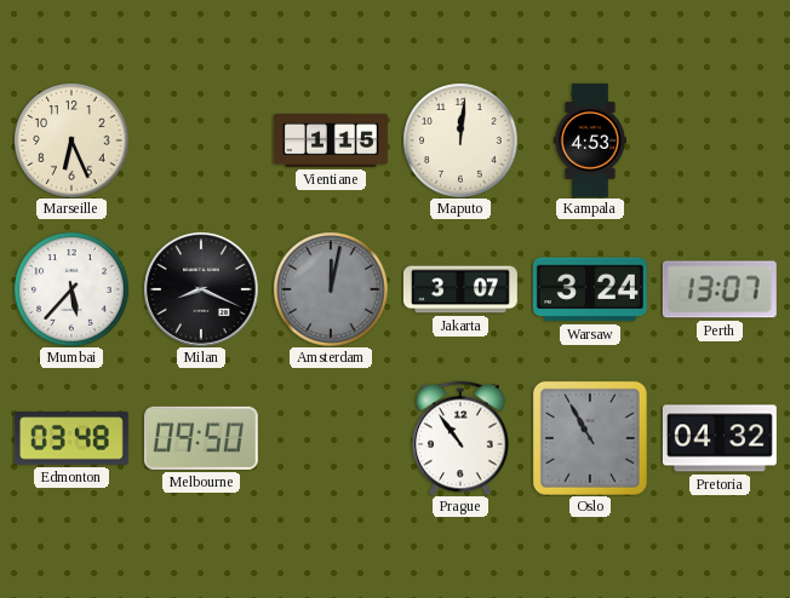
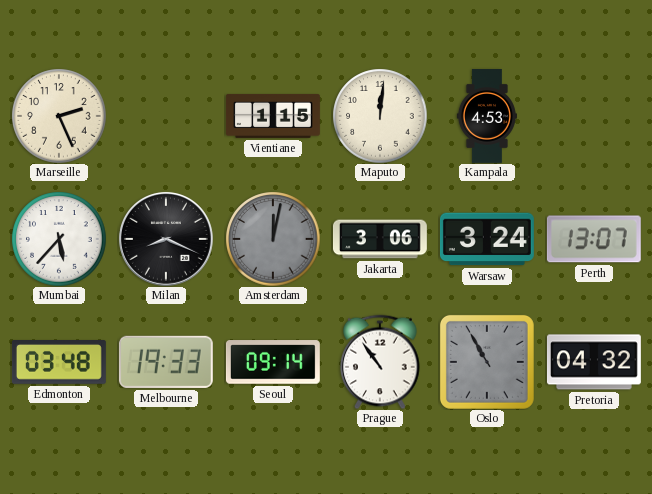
Marseille: 6:26 -> 2:26 (59, 116)
Jakarta: 3:07 -> 3:06 (380, 239)
Melbourne: 09:50 -> 19:33 (166, 362)
Seoul: none -> 09:14 (273, 362)
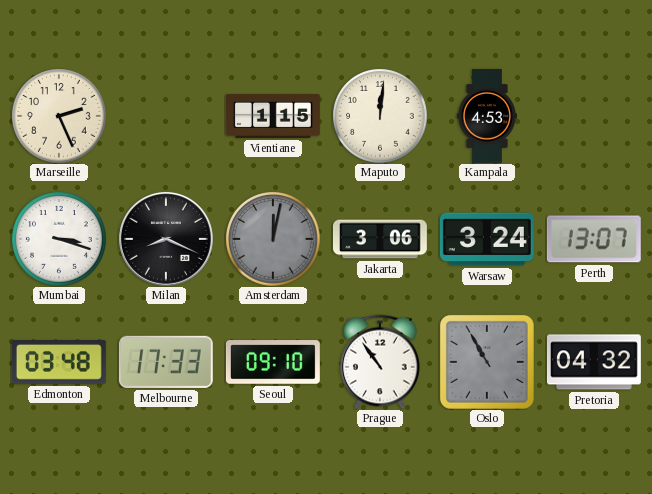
Mumbai: 5:37 -> 3:18 (59, 239)
Melbourne: 19:33 -> 17:33 (166, 362)
Seoul: 09:14 -> 09:10 (273, 362)
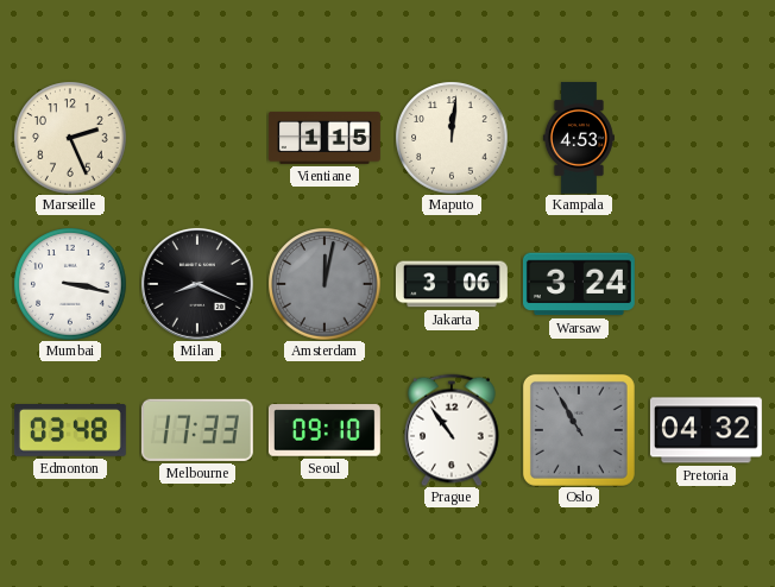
Mumbai: 3:18 -> 3:17 (70, 284)
Perth: 13:07 -> none (594, 239)
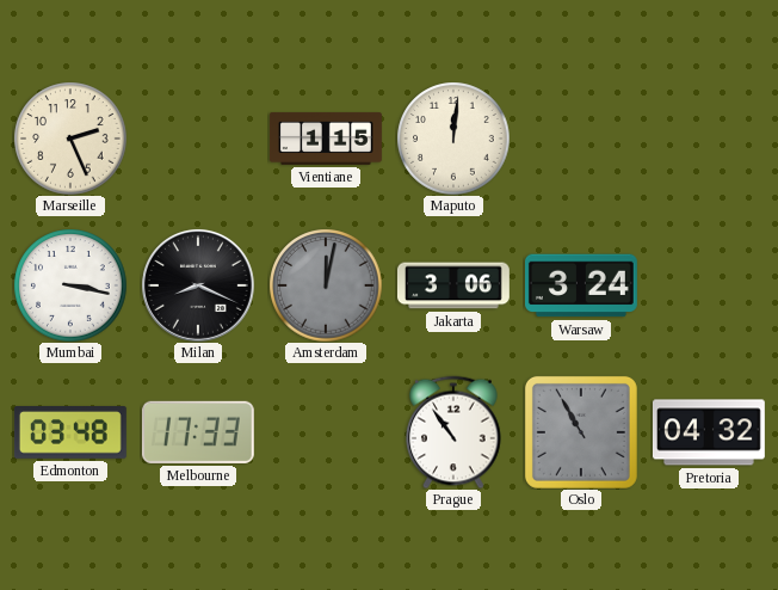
Kampala: 4:53 -> none (579, 138)
Seoul: 09:10 -> none (325, 430)
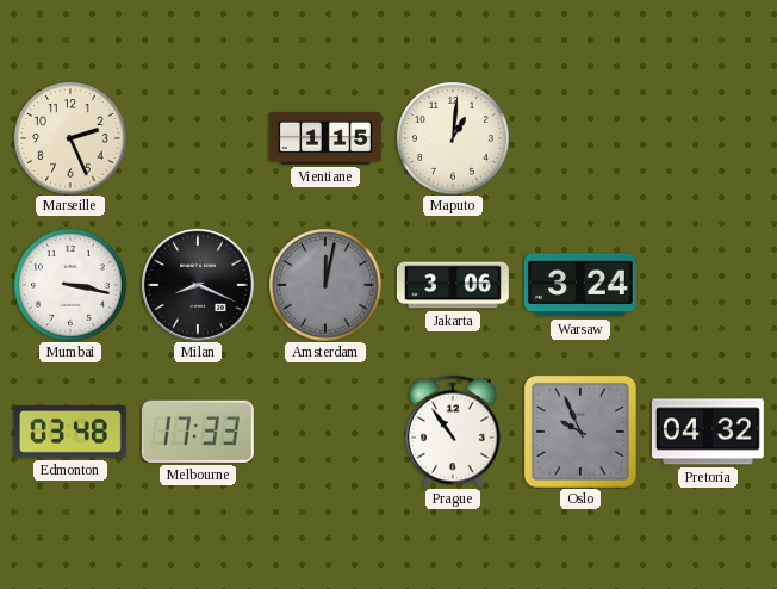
Maputo: 12:01 -> 1:01 (453, 138)
Oslo: 10:55 -> 9:56 (580, 432)
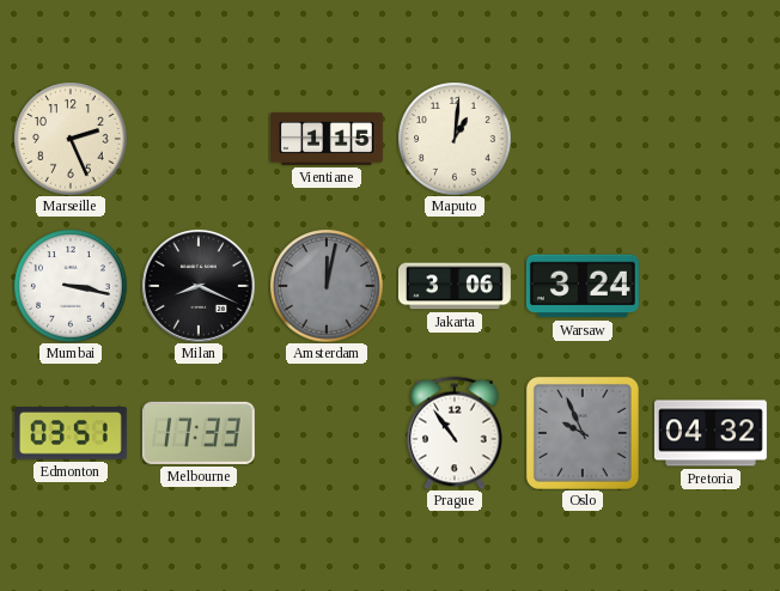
Edmonton: 03:48 -> 03:51 (71, 434)
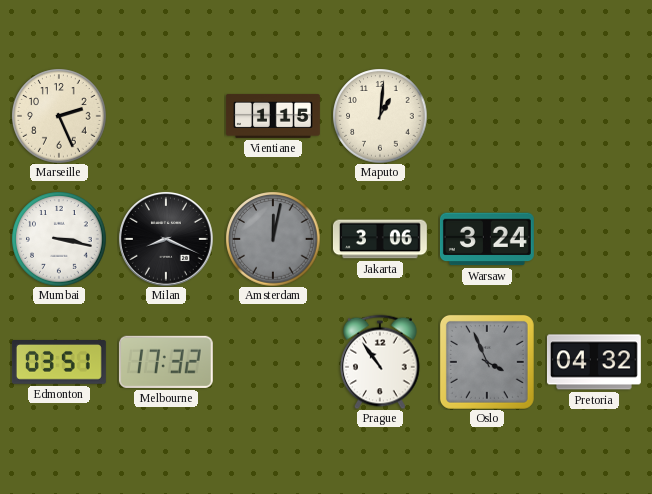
Melbourne: 17:33 -> 17:32 (166, 362)
Oslo: 9:56 -> 3:56 (487, 362)
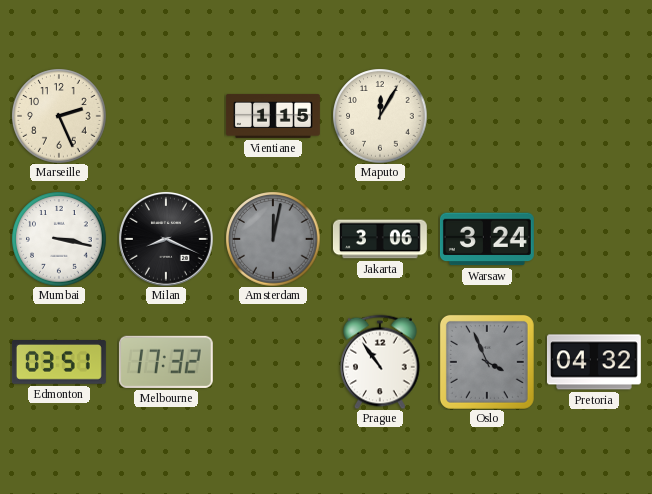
Maputo: 1:01 -> 12:05 (380, 116)
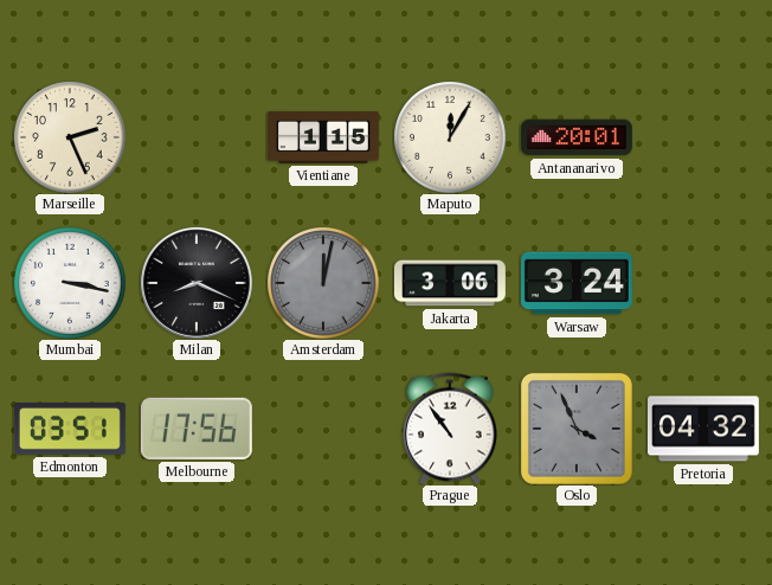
Antananarivo: none -> 20:01 (577, 137)
Melbourne: 17:32 -> 17:56 (197, 429)
